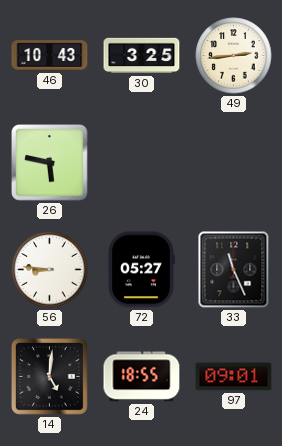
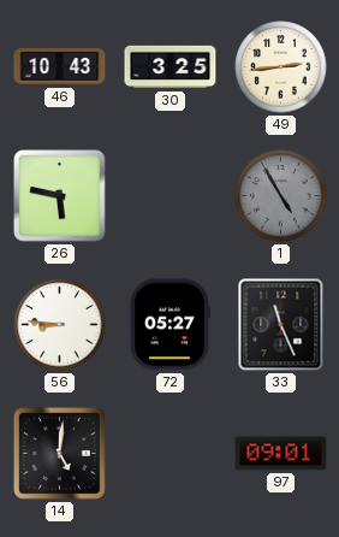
1: none -> 4:55 (281, 196)
24: 18:55 -> none (142, 377)
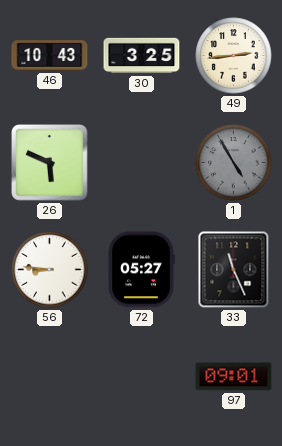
26: 5:47 -> 5:49 (50, 163)
14: 5:01 -> none (60, 454)
